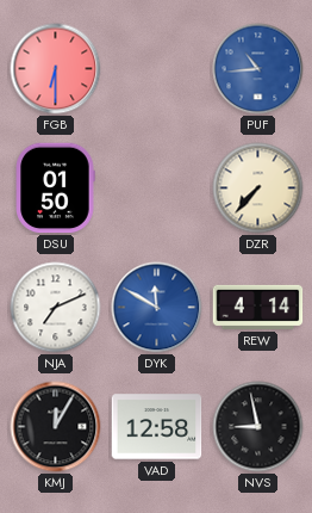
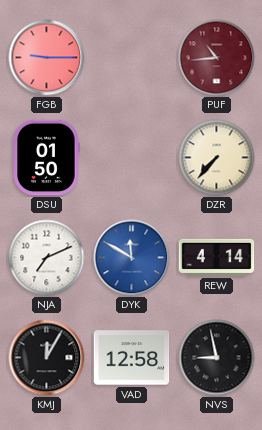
FGB: 6:30 -> 9:15 (47, 58)
PUF dial: blue -> burgundy (217, 58)
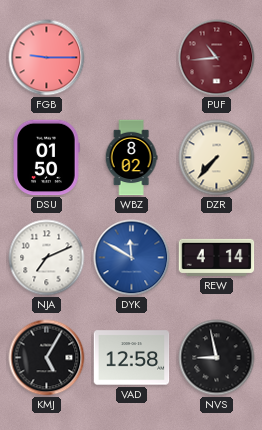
WBZ: none -> 8:02 (131, 158)
KMJ: 12:05 -> 5:05 (47, 358)
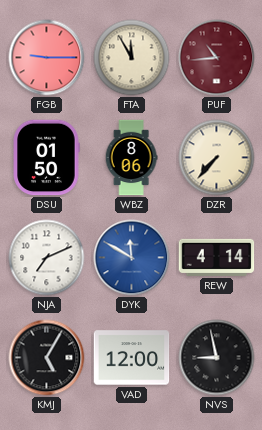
FTA: none -> 11:55 (132, 58)
WBZ: 8:02 -> 8:06 (131, 158)
VAD: 12:58 -> 12:00 (132, 358)
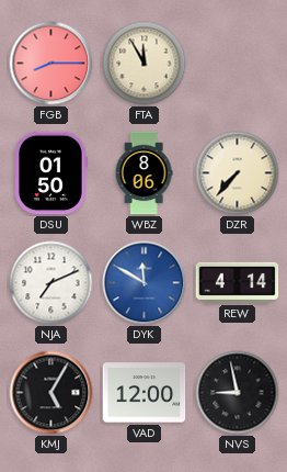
FGB: 9:15 -> 8:15 (51, 64)
PUF: 10:44 -> none (217, 58)
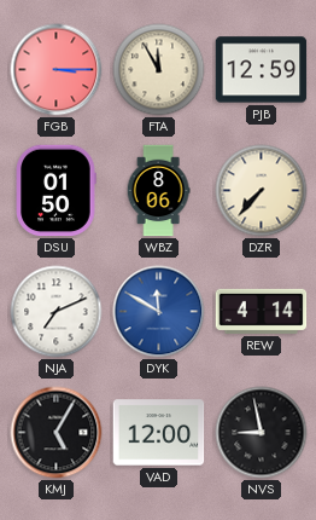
FGB: 8:15 -> 3:15 (57, 70)
PJB: none -> 12:59 (262, 70)
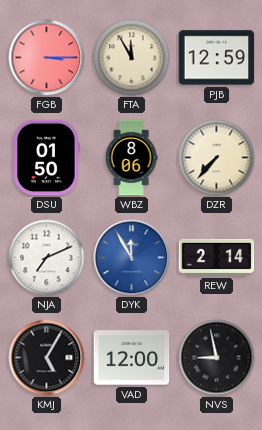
DYK: 11:50 -> 11:55 (132, 258)
REW: 4:14 -> 2:14 (217, 257)
